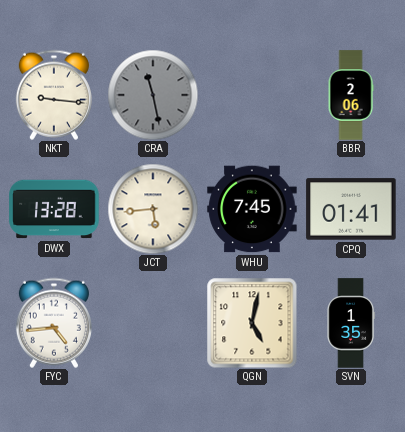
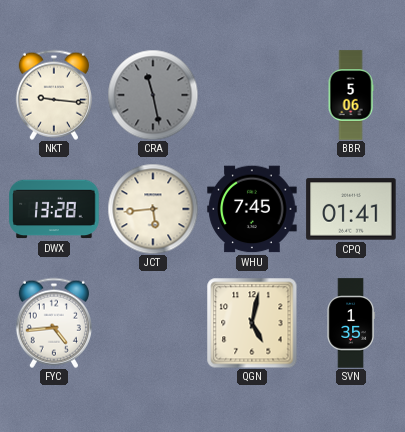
BBR: 2:06 -> 5:06 (351, 95)
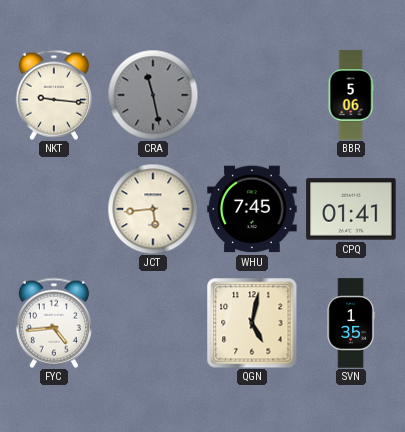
DWX: 13:28 -> none (54, 209)
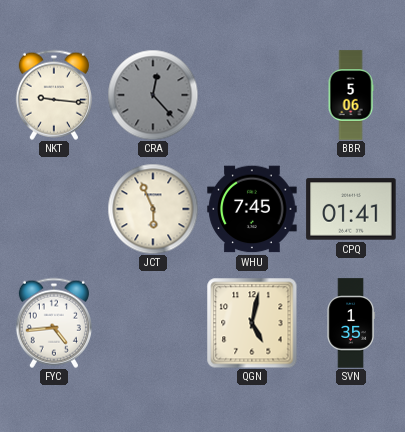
CRA: 11:28 -> 12:23 (153, 95)
JCT: 5:44 -> 5:56 (153, 209)
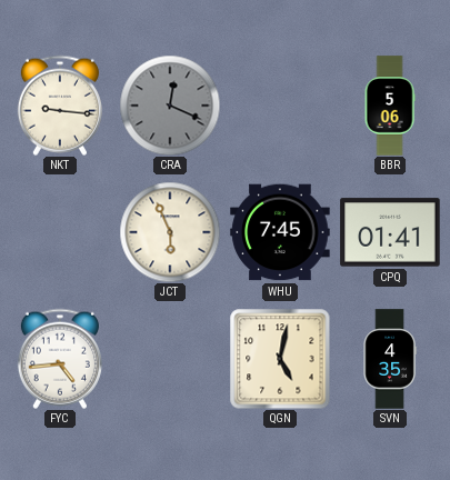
CRA: 12:23 -> 12:19 (170, 106)
SVN: 1:35 -> 4:35 (390, 359)
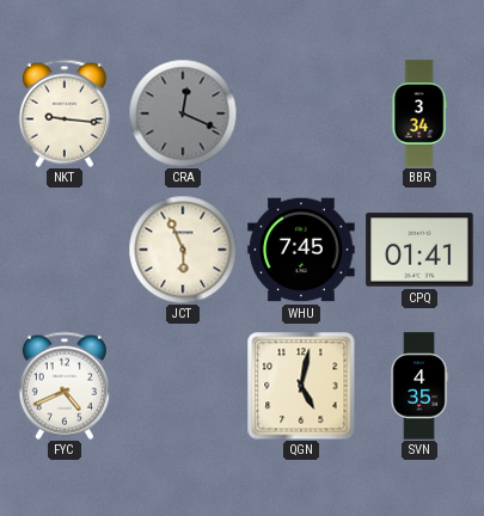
BBR: 5:06 -> 3:34 (419, 113)
FYC: 4:44 -> 4:41 (65, 386)
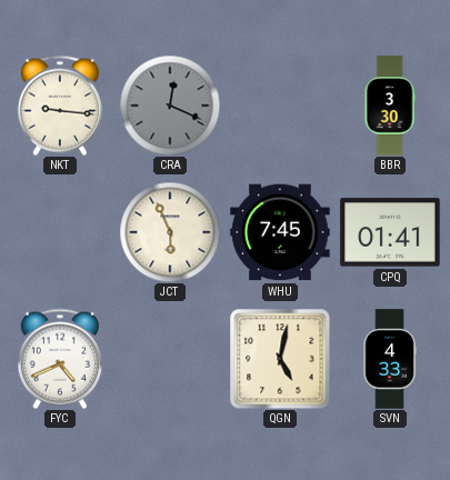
BBR: 3:34 -> 3:30 (390, 106)
SVN: 4:35 -> 4:33 (390, 359)
